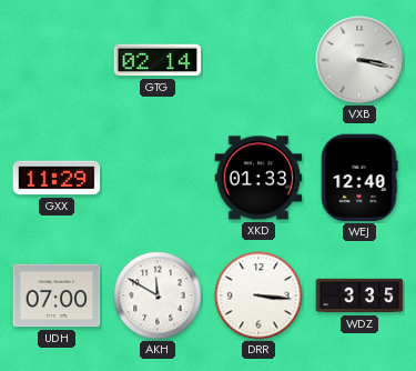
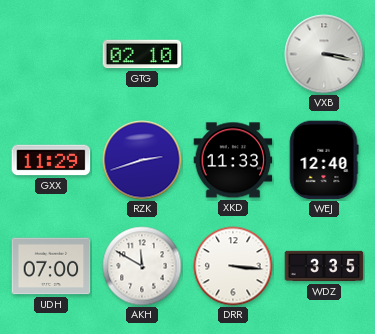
GTG: 02:14 -> 02:10 (142, 54)
RZK: none -> 2:42 (142, 160)
XKD: 01:33 -> 11:33 (233, 160)
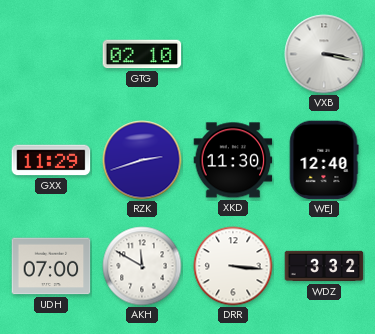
XKD: 11:33 -> 11:30 (233, 160)
WDZ: 3:35 -> 3:32 (324, 266)
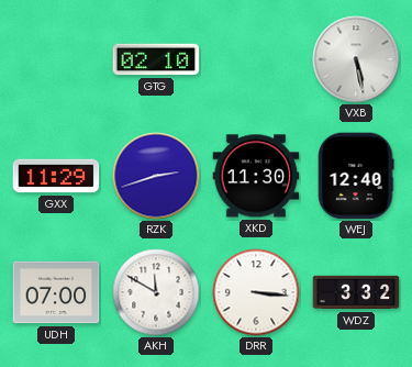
VXB: 3:17 -> 5:28 (356, 59)
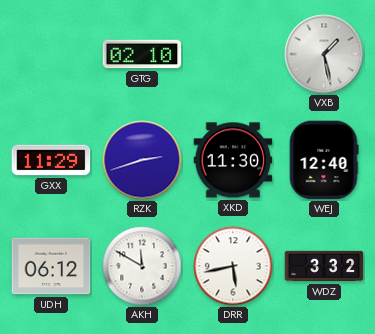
VXB: 5:28 -> 1:28 (324, 54)
UDH: 07:00 -> 06:12 (51, 266)
DRR: 3:16 -> 5:43 (233, 266)
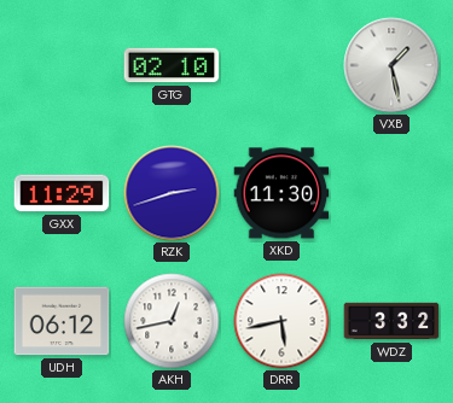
WEJ: 12:40 -> none (324, 160)
AKH: 11:50 -> 12:43 (172, 321)
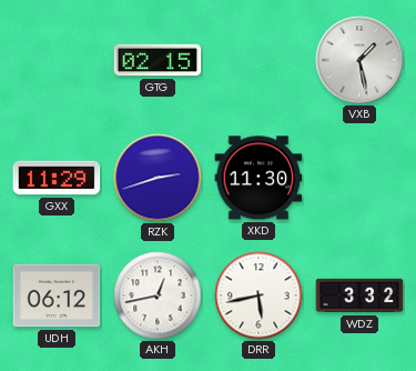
GTG: 02:10 -> 02:15 (158, 60)
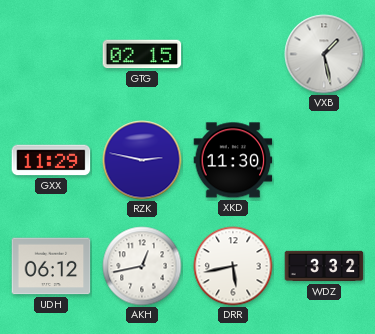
RZK: 2:42 -> 2:47 (142, 160)
